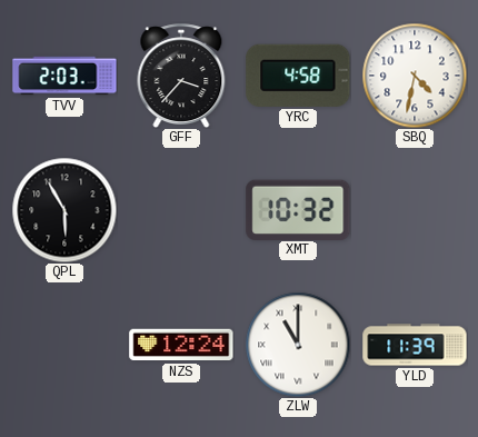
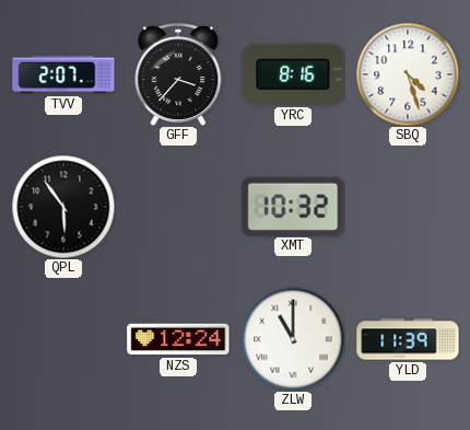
TVV: 2:03 -> 2:07 (63, 74)
YRC: 4:58 -> 8:16 (293, 74)
SBQ: 4:32 -> 4:27 (408, 74)
QPL: 5:55 -> 5:54 (63, 207)
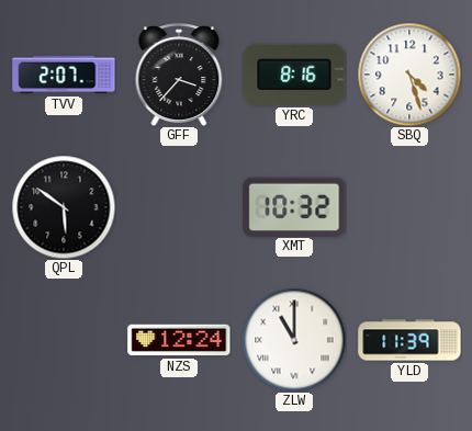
QPL: 5:54 -> 5:51 (64, 207)
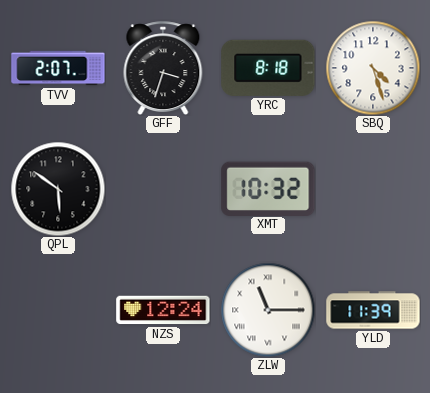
GFF: 3:37 -> 3:33 (163, 68)
YRC: 8:16 -> 8:18 (268, 68)
ZLW: 11:00 -> 11:15 (268, 310)
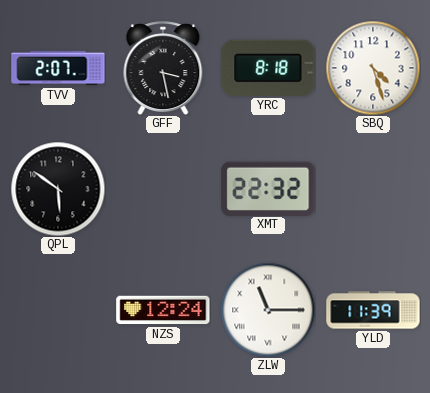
GFF: 3:33 -> 3:28 (163, 68)
XMT: 10:32 -> 22:32 (268, 188)
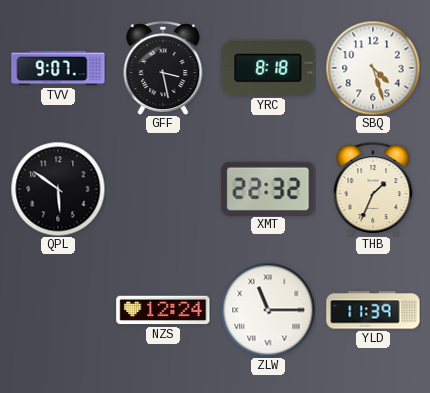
TVV: 2:07 -> 9:07 (58, 68)
THB: none -> 1:34 (373, 189)
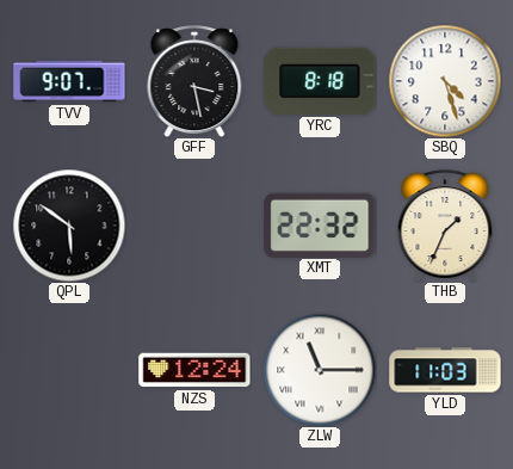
YLD: 11:39 -> 11:03 (445, 370)
